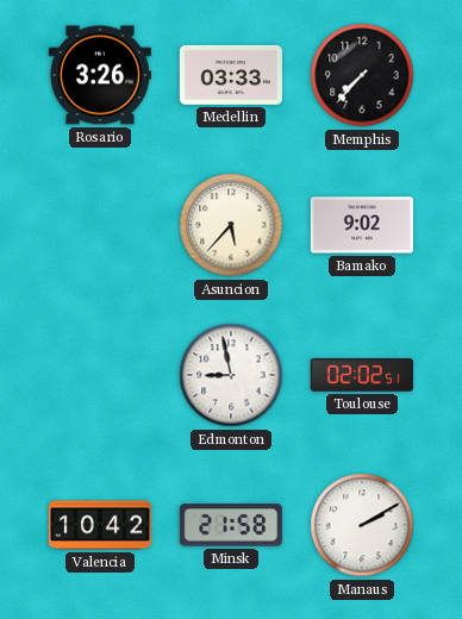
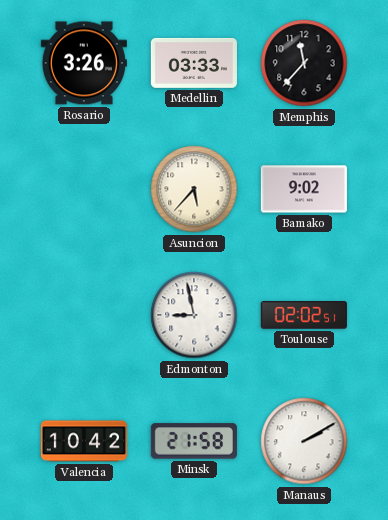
Memphis: 7:37 -> 11:37 (304, 63)
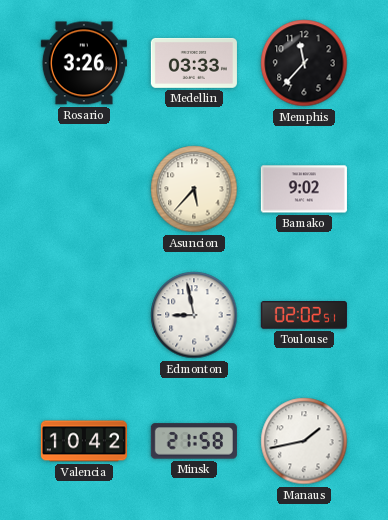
Manaus: 2:10 -> 1:43 (304, 441)
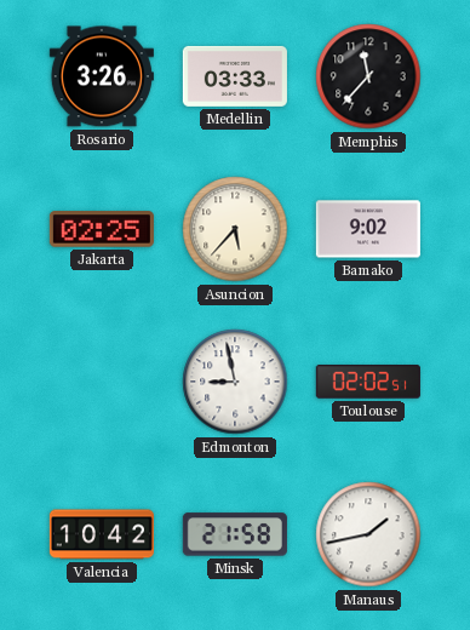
Jakarta: none -> 02:25 (102, 229)
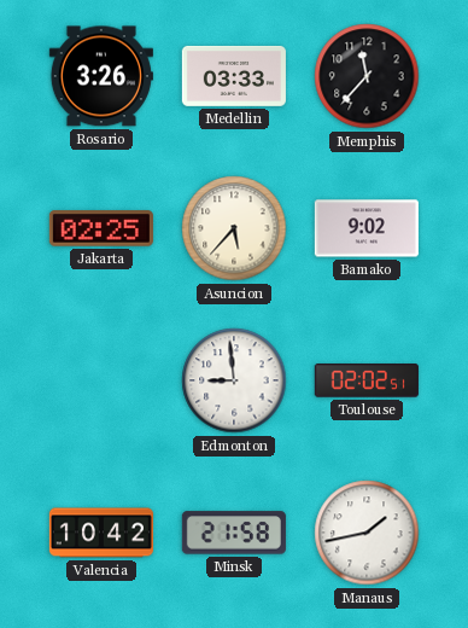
Edmonton: 8:58 -> 8:59 (234, 380)
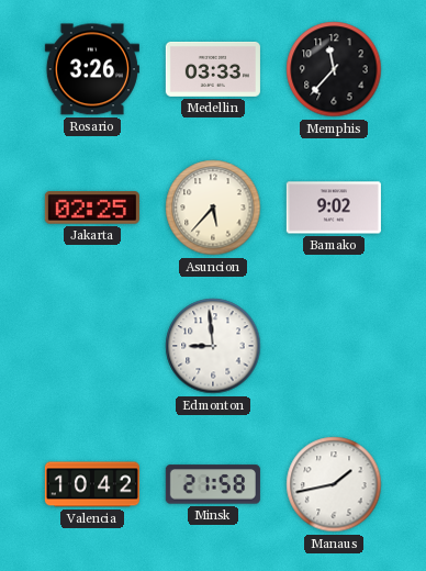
Toulouse: 02:02 -> none (367, 380)
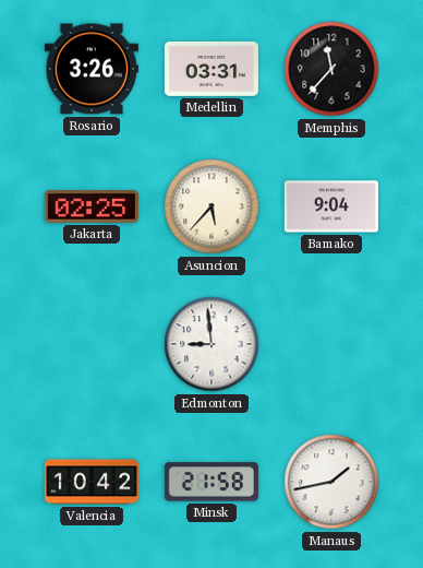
Medellin: 03:33 -> 03:31 (211, 69)
Bamako: 9:02 -> 9:04 (331, 206)
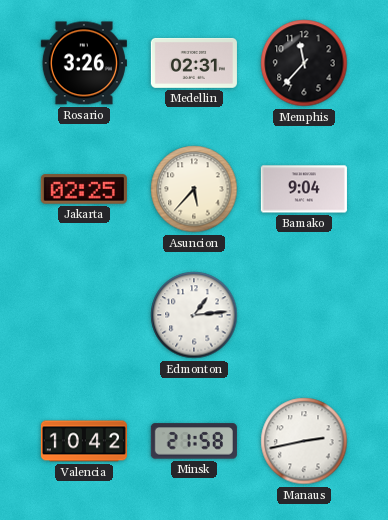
Medellin: 03:31 -> 02:31 (194, 63)
Edmonton: 8:59 -> 1:14 (194, 315)
Manaus: 1:43 -> 2:43 (304, 441)
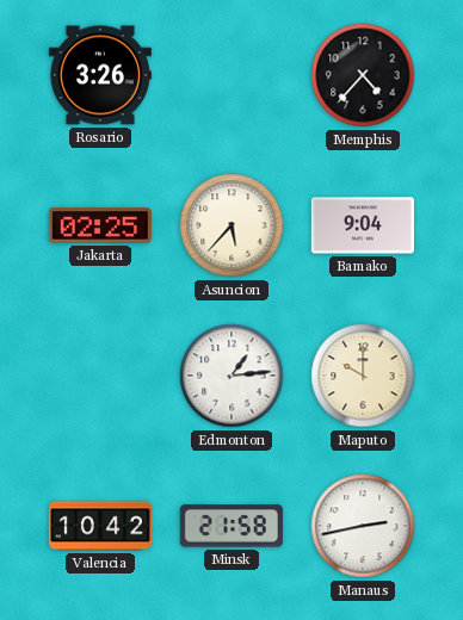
Medellin: 02:31 -> none (194, 63)
Memphis: 11:37 -> 4:37 (363, 75)
Maputo: none -> 10:00 (363, 376)
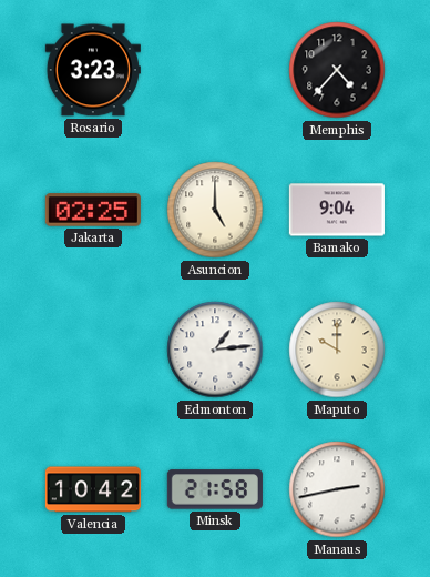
Rosario: 3:26 -> 3:23 (93, 70)
Asuncion: 5:37 -> 5:00 (215, 210)
